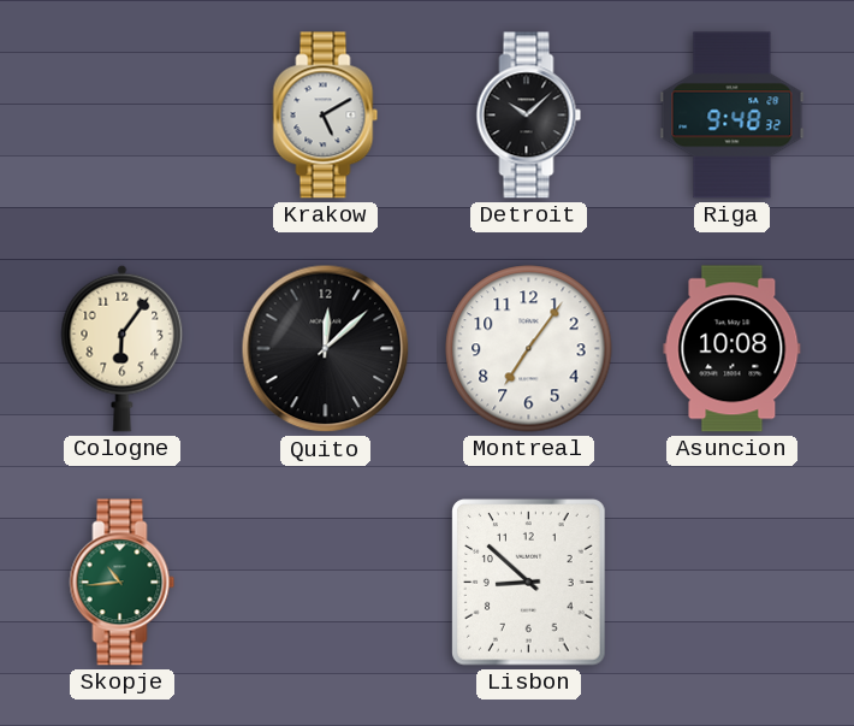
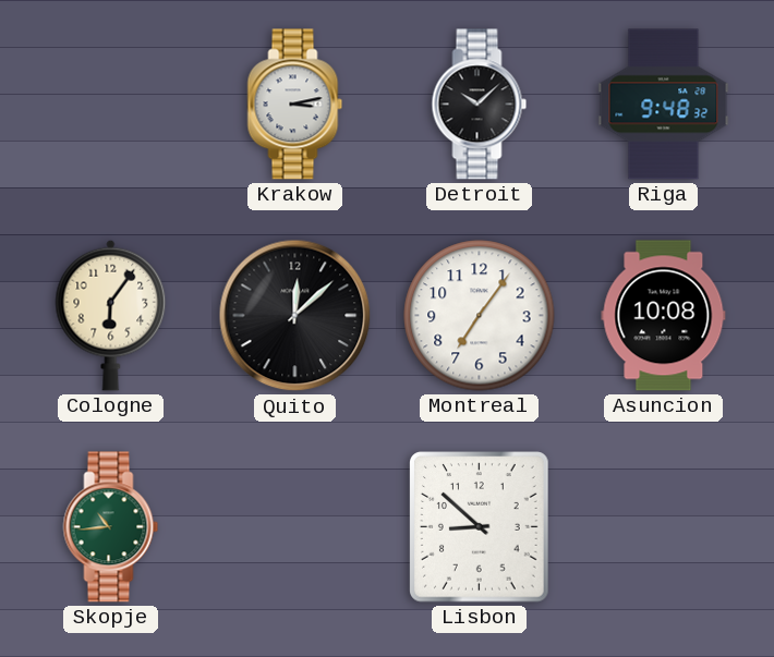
Krakow: 5:10 -> 3:13 (295, 105)
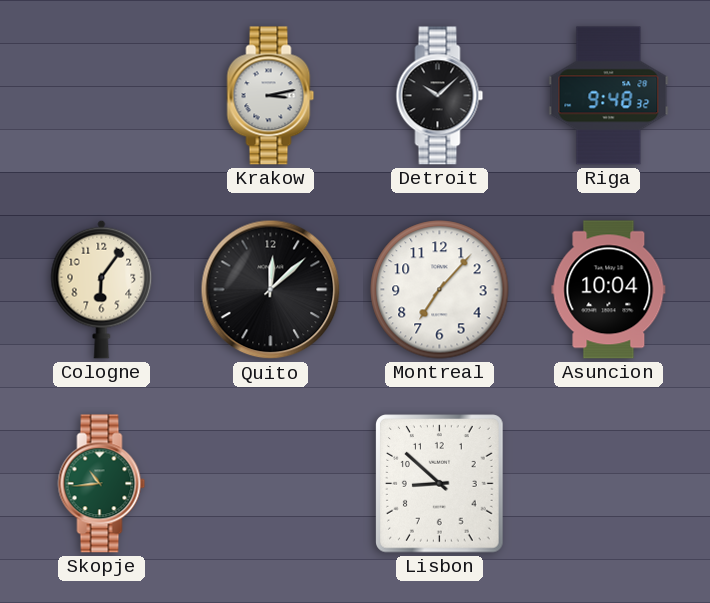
Montreal: 7:06 -> 7:07 (440, 290)
Asuncion: 10:08 -> 10:04 (609, 290)
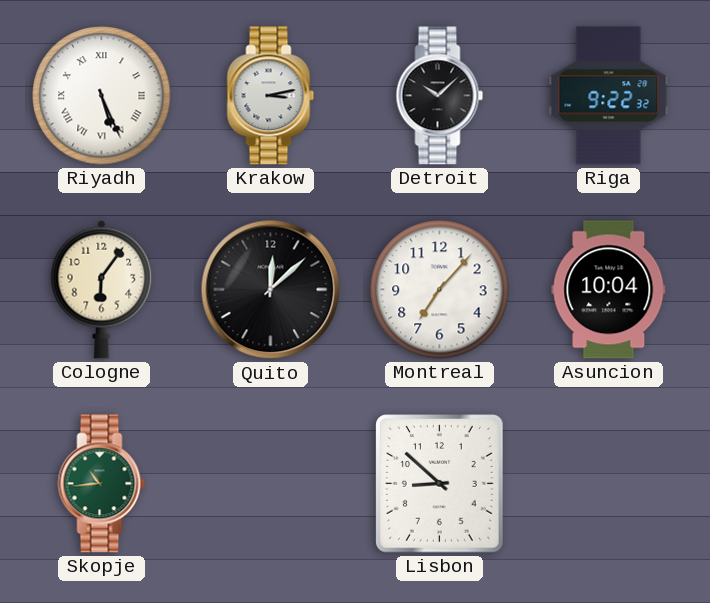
Riyadh: none -> 5:26 (102, 96)
Riga: 9:48 -> 9:22 (609, 96)
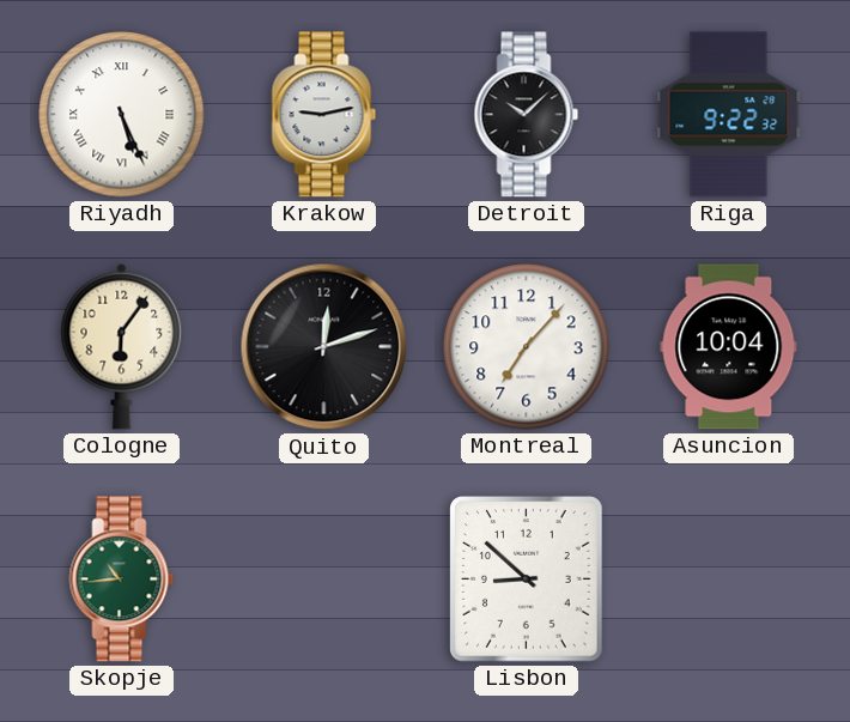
Krakow: 3:13 -> 9:13 (324, 115)
Quito: 12:08 -> 12:12 (324, 347)
